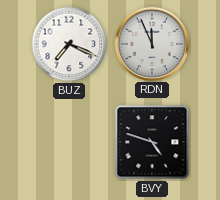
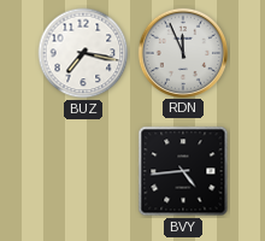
BUZ: 7:19 -> 7:17 (83, 53)
BVY: 4:48 -> 4:44 (183, 171)
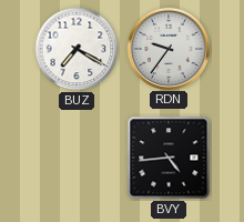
BUZ: 7:17 -> 7:20 (77, 49)
RDN: 11:56 -> 9:36 (167, 48)
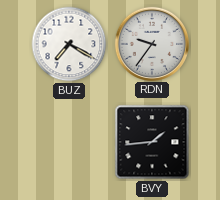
BVY: 4:44 -> 1:44 (152, 142)
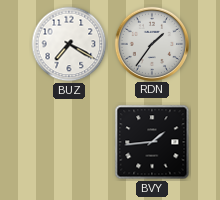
RDN: 9:36 -> 1:36 (151, 43)
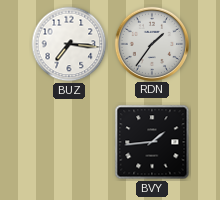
BUZ: 7:20 -> 7:16 (69, 44)
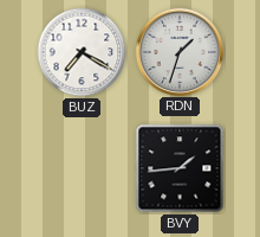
BUZ: 7:16 -> 7:20 (82, 52)
RDN: 1:36 -> 1:33 (178, 51)
